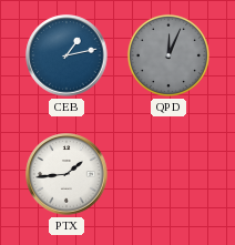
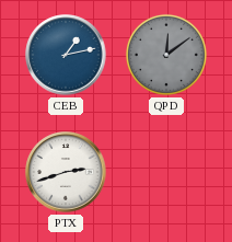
QPD: 12:04 -> 12:09 (166, 55)
PTX: 1:44 -> 2:42 (66, 172)
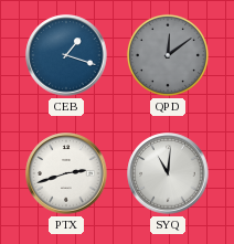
CEB: 1:13 -> 1:18 (66, 55)
SYQ: none -> 11:01 (168, 173)
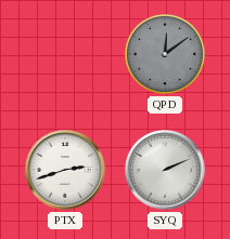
CEB: 1:18 -> none (66, 55)
SYQ: 11:01 -> 2:11 (165, 170)
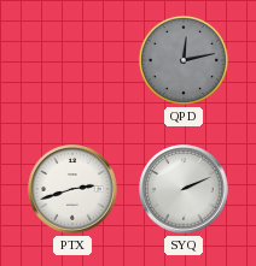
QPD: 12:09 -> 12:13 (184, 60)
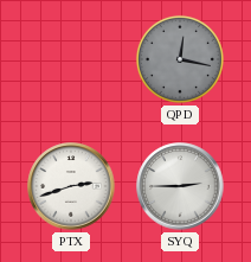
QPD: 12:13 -> 12:17 (180, 59)
SYQ: 2:11 -> 2:45 (180, 186)
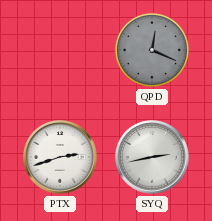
QPD: 12:17 -> 12:19 (152, 50)
SYQ: 2:45 -> 2:43 (152, 157)
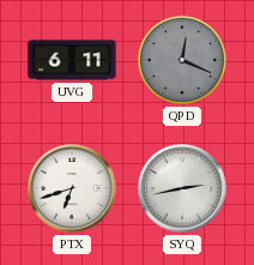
UVG: none -> 6:11 (72, 60)
PTX: 2:42 -> 6:42 (72, 188)
